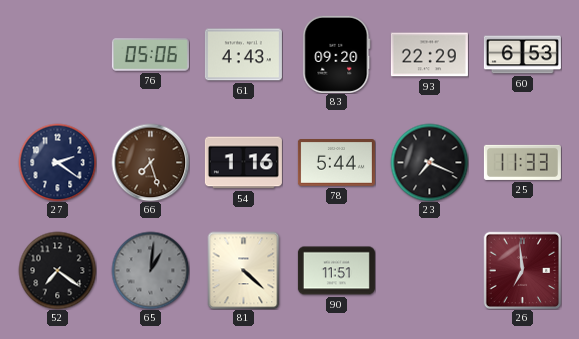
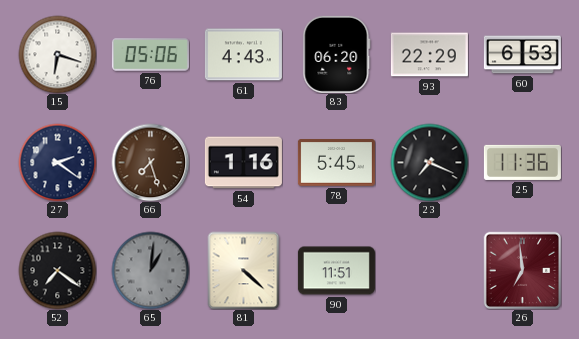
15: none -> 6:18 (57, 54)
83: 09:20 -> 06:20 (337, 54)
78: 5:44 -> 5:45 (336, 163)
25: 11:33 -> 11:36 (522, 162)
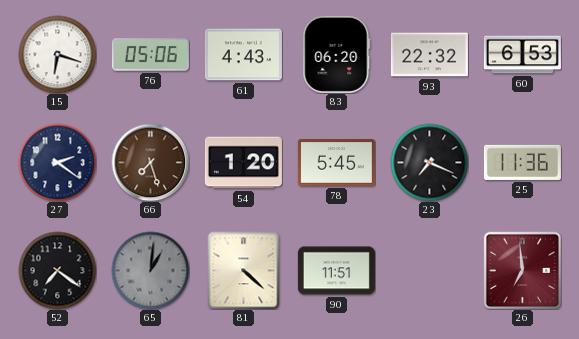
93: 22:29 -> 22:32 (429, 55)
54: 1:16 -> 1:20 (243, 163)
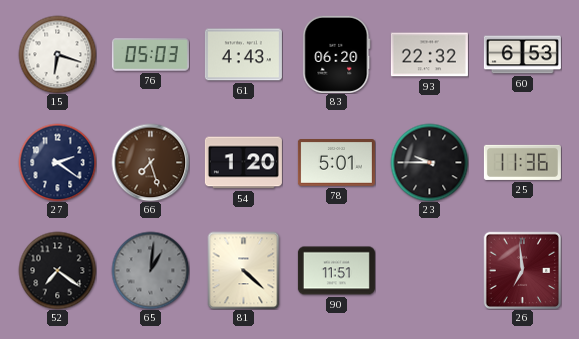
76: 05:06 -> 05:03 (150, 55)
78: 5:45 -> 5:01 (336, 163)
23: 7:19 -> 9:45 (429, 162)
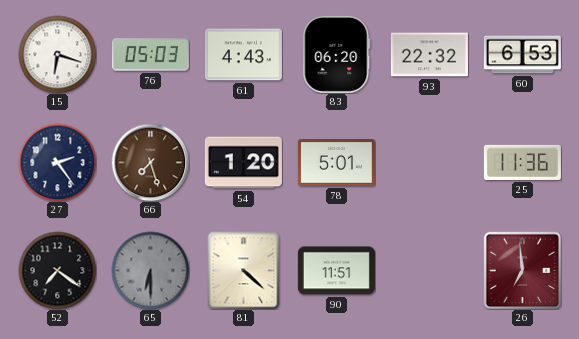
27: 2:21 -> 2:24 (57, 162)
23: 9:45 -> none (429, 162)
65: 1:01 -> 6:30 (150, 270)
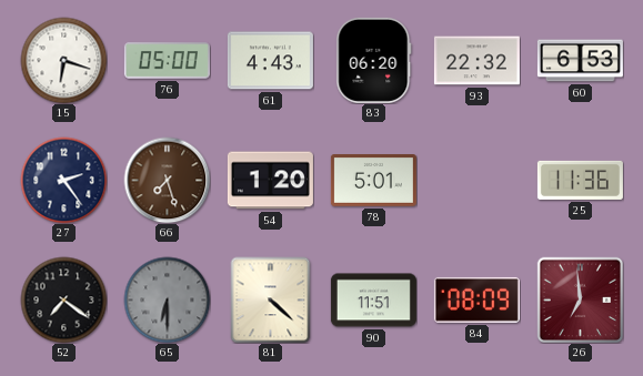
76: 05:03 -> 05:00 (167, 61)
84: none -> 08:09 (476, 299)
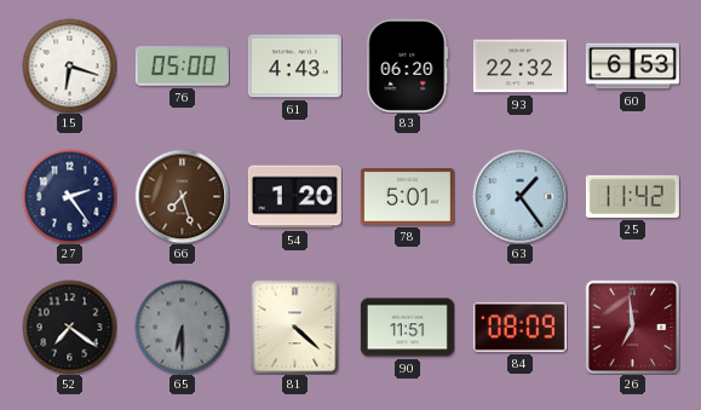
63: none -> 1:24 (519, 196)
25: 11:36 -> 11:42 (632, 196)
